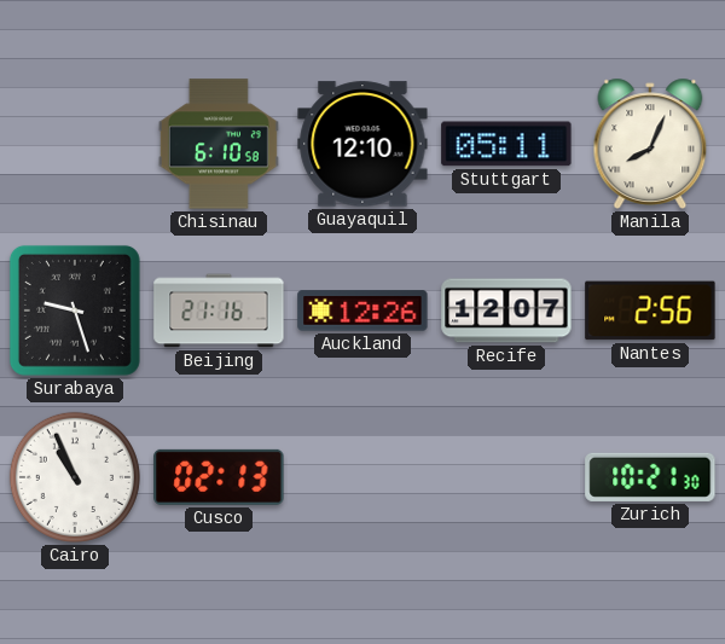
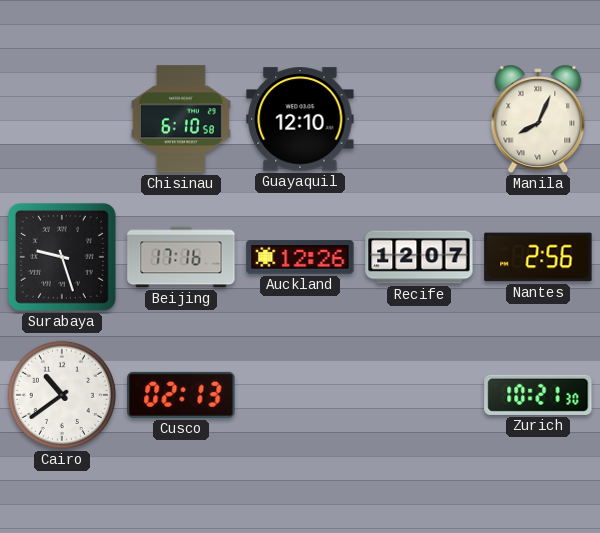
Stuttgart: 05:11 -> none (506, 144)
Beijing: 21:16 -> 17:16 (181, 257)
Cairo: 10:56 -> 10:39 (62, 395)
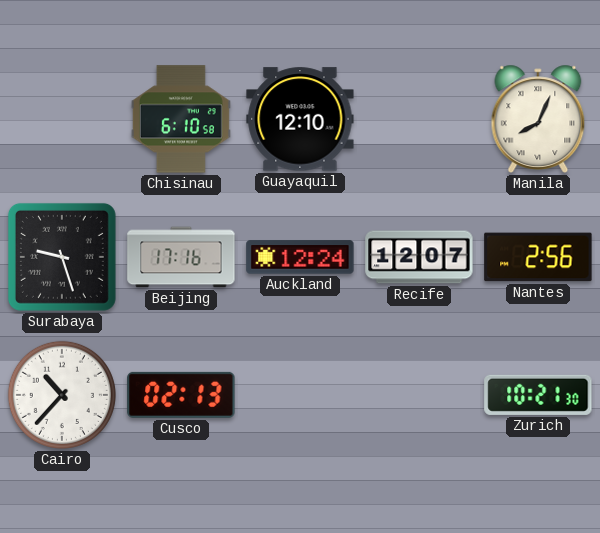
Auckland: 12:26 -> 12:24 (300, 257)
Cairo: 10:39 -> 10:37 (62, 395)
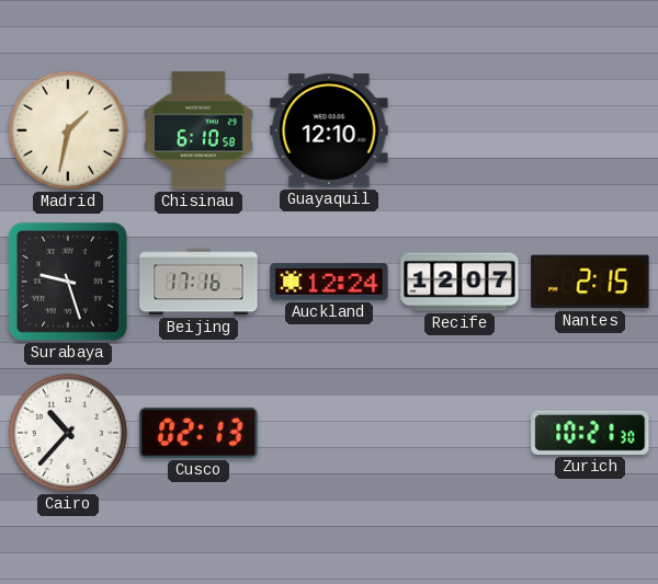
Madrid: none -> 1:32 (68, 130)
Manila: 8:04 -> none (538, 119)
Nantes: 2:56 -> 2:15 (590, 282)
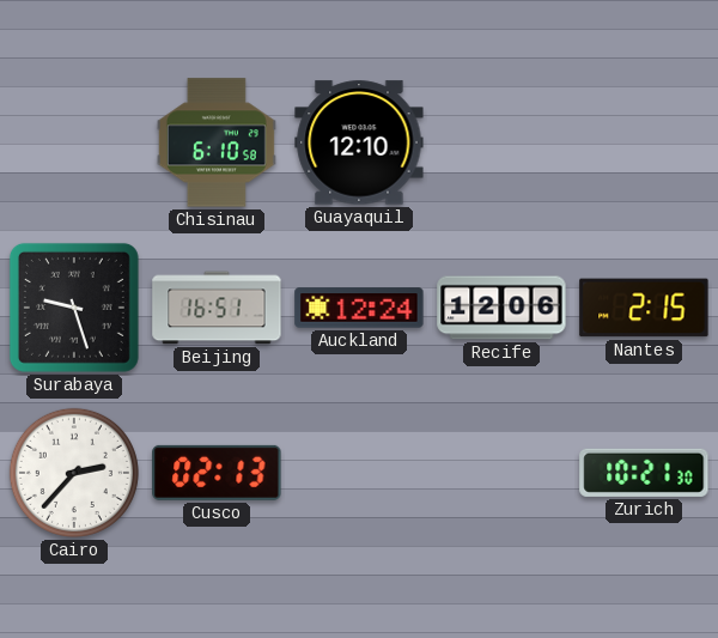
Madrid: 1:32 -> none (68, 130)
Beijing: 17:16 -> 16:51 (217, 308)
Recife: 12:07 -> 12:06 (501, 308)
Cairo: 10:37 -> 2:37 (74, 473)
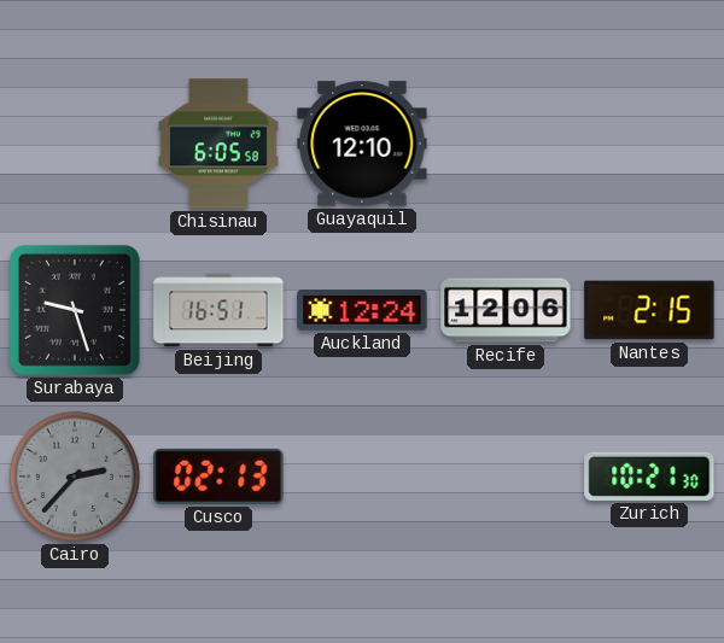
Chisinau: 6:10 -> 6:05 (218, 144)
Cairo dial: white -> grey (75, 477)
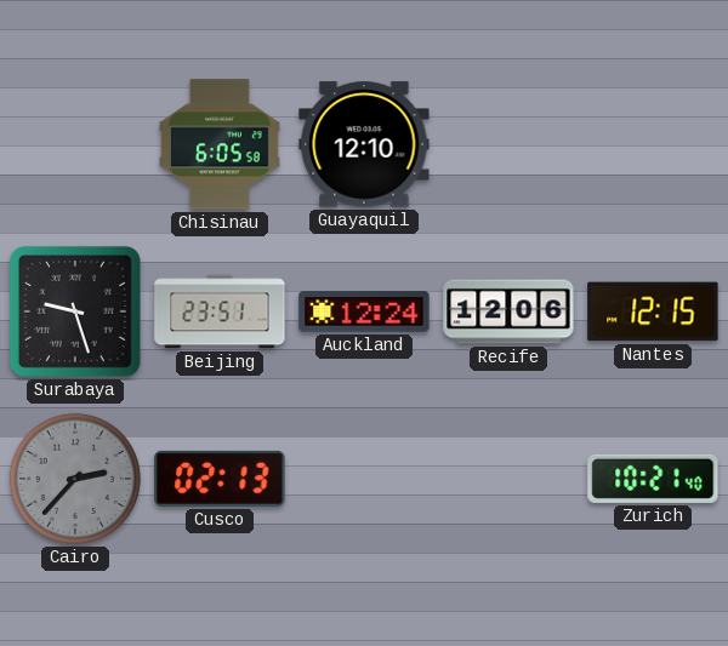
Beijing: 16:51 -> 23:51 (220, 311)
Nantes: 2:15 -> 12:15 (653, 311)
Zurich: 10:21:30 -> 10:21:40 (653, 479)
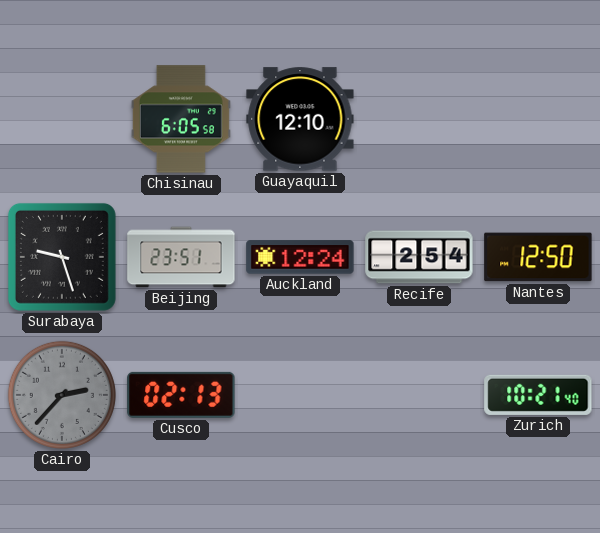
Recife: 12:06 -> 2:54 (419, 257)
Nantes: 12:15 -> 12:50 (538, 257)
